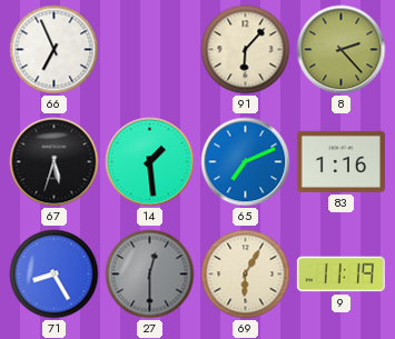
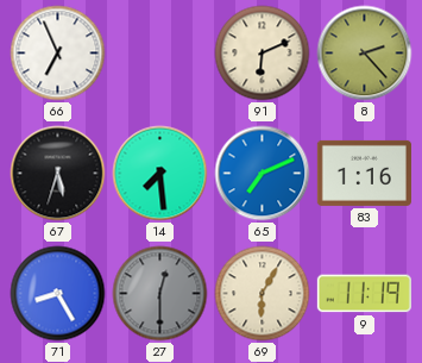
91: 6:07 -> 6:11 (263, 54)
14: 1:29 -> 7:29 (160, 174)
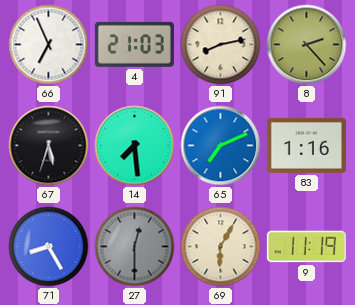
4: none -> 21:03 (134, 44)
91: 6:11 -> 8:13 (221, 45)
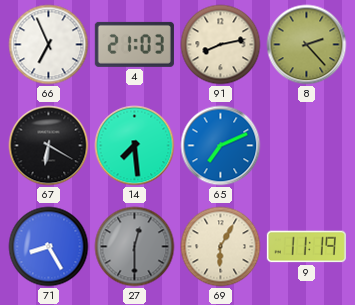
67: 5:33 -> 6:20 (49, 146)
83: 1:16 -> none (306, 145)
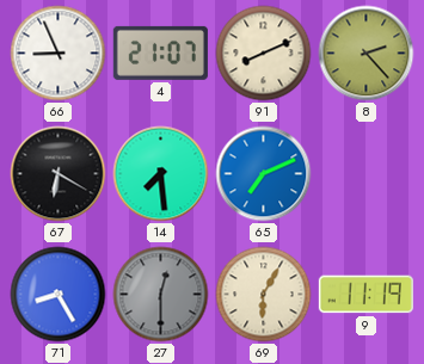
66: 6:56 -> 8:56 (59, 54)
4: 21:03 -> 21:07 (160, 53)
91: 8:13 -> 8:11 (264, 54)
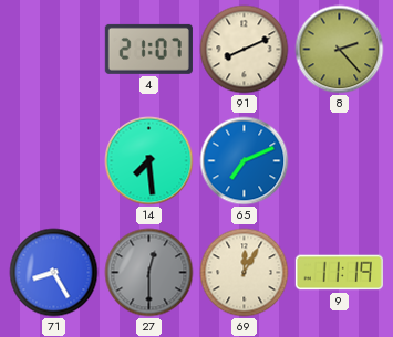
66: 8:56 -> none (59, 54)
67: 6:20 -> none (59, 174)
69: 6:05 -> 12:05 (245, 273)
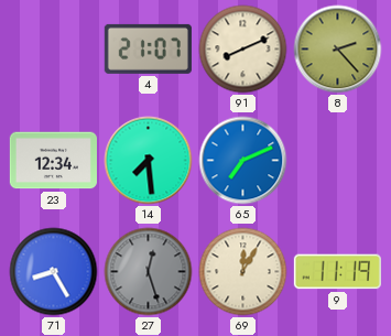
23: none -> 12:34 (53, 161)
27: 12:30 -> 12:27 (149, 272)
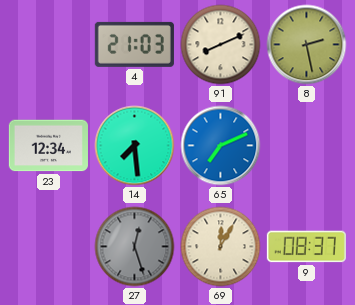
4: 21:07 -> 21:03 (134, 44)
8: 2:23 -> 2:28 (307, 45)
71: 8:25 -> none (54, 272)
9: 11:19 -> 08:37 (306, 247)
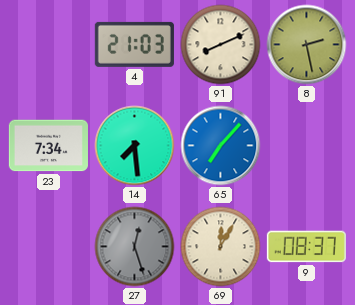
23: 12:34 -> 7:34 (48, 146)
65: 7:11 -> 7:07 (221, 146)
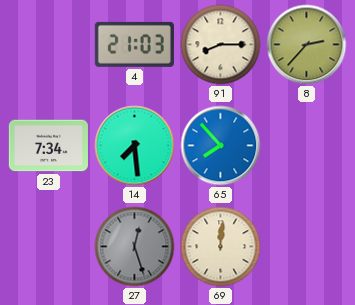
91: 8:11 -> 8:15 (221, 45)
8: 2:28 -> 2:37 (307, 45)
65: 7:07 -> 7:53 (221, 146)
69: 12:05 -> 12:01 (221, 247)
9: 08:37 -> none (306, 247)
